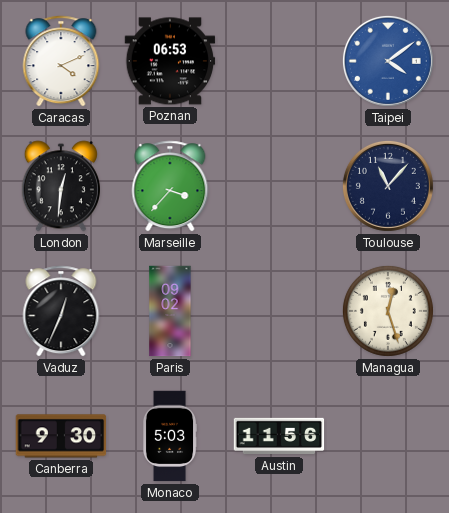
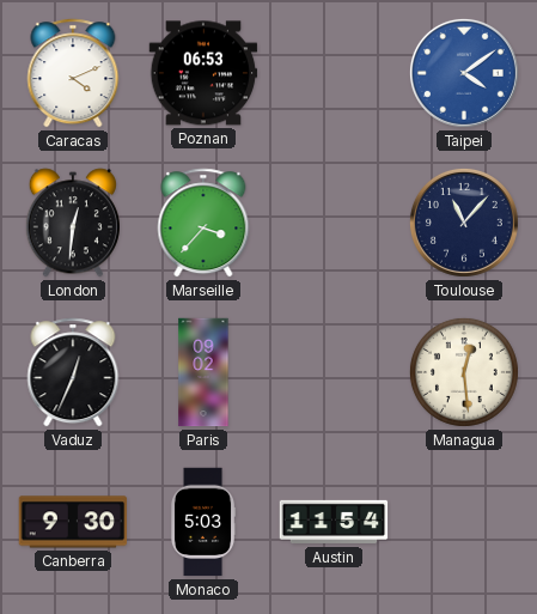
Managua: 12:27 -> 12:29 (464, 372)
Austin: 11:56 -> 11:54 (334, 522)
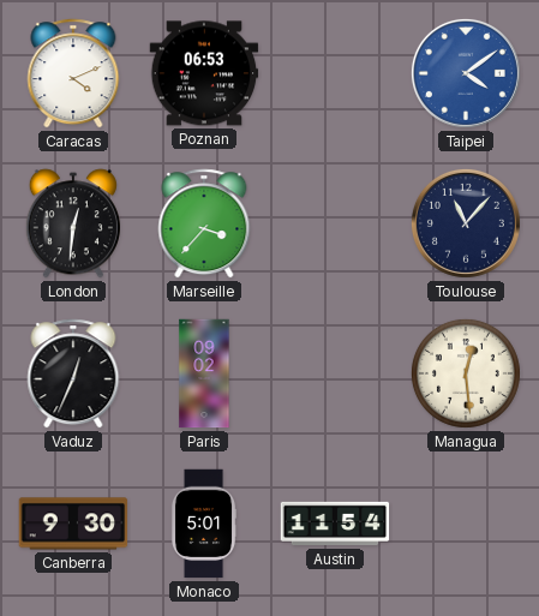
Monaco: 5:03 -> 5:01 (204, 524)
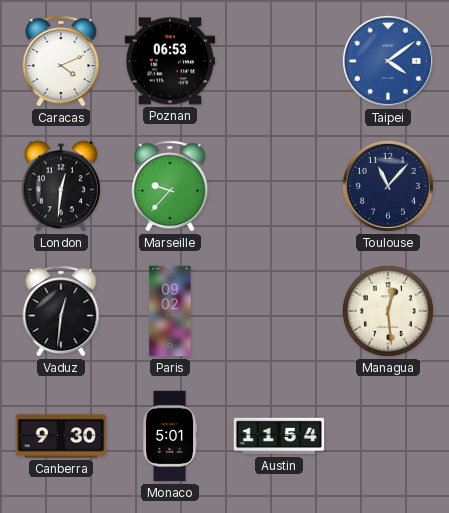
Marseille: 3:37 -> 9:37 (170, 186)
Vaduz: 12:34 -> 12:31 (61, 311)
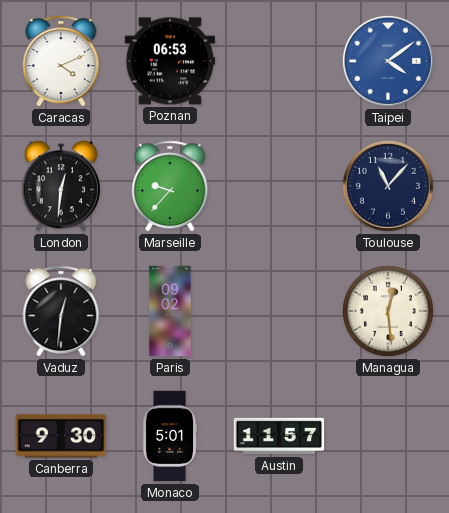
Austin: 11:54 -> 11:57 (279, 436)
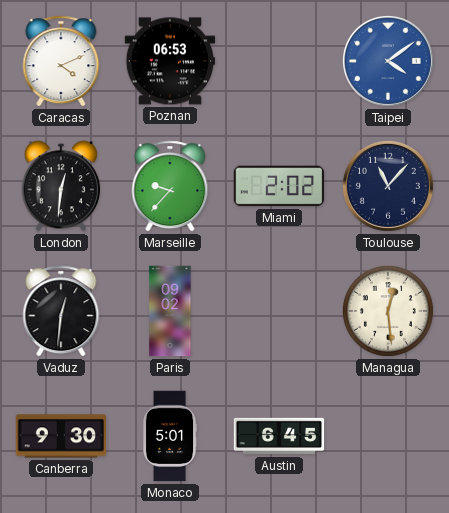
Miami: none -> 2:02 (279, 186)
Austin: 11:57 -> 6:45 (279, 436)
